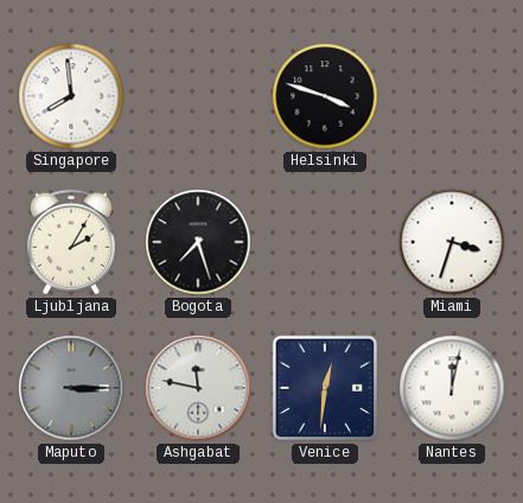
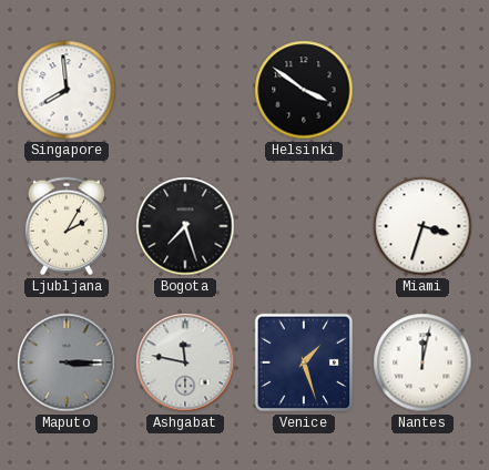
Helsinki: 3:48 -> 3:51 (304, 90)
Venice: 12:31 -> 1:27 (304, 362)
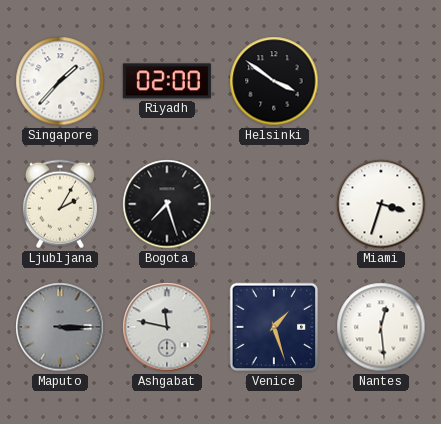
Singapore: 7:59 -> 1:37 (60, 81)
Riyadh: none -> 02:00 (167, 81)
Nantes: 12:02 -> 12:29 (381, 327)
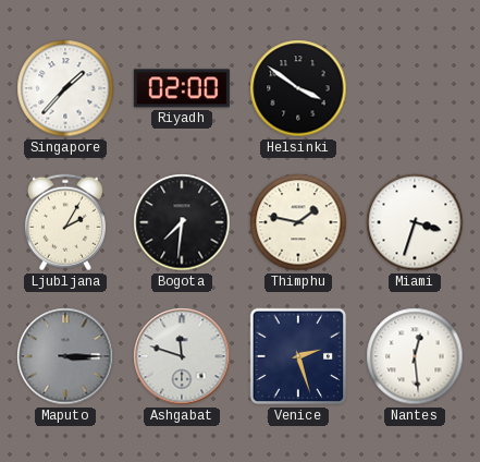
Bogota: 7:27 -> 7:31 (182, 222)
Thimphu: none -> 1:47 (298, 222)
Ashgabat: 11:47 -> 11:48 (182, 356)
Venice: 1:27 -> 2:27 (298, 356)
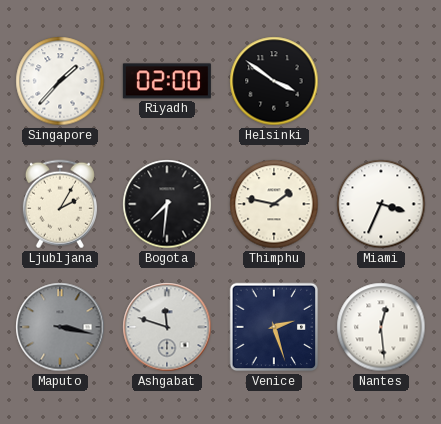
Miami: 3:33 -> 3:34 (381, 204)
Maputo: 3:15 -> 3:17 (60, 327)
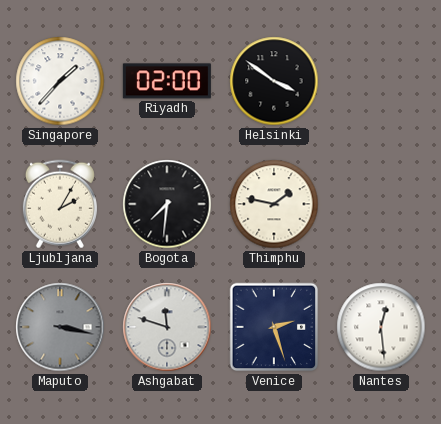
Miami: 3:34 -> none (381, 204)
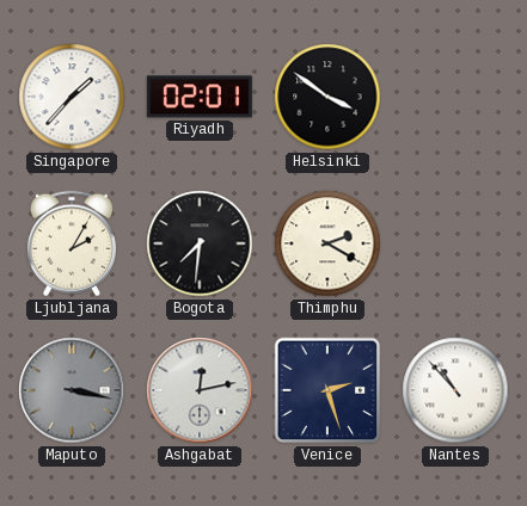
Riyadh: 02:00 -> 02:01 (200, 97)
Thimphu: 1:47 -> 2:20 (327, 243)
Ashgabat: 11:48 -> 12:13 (200, 390)
Nantes: 12:29 -> 10:53 (455, 390)
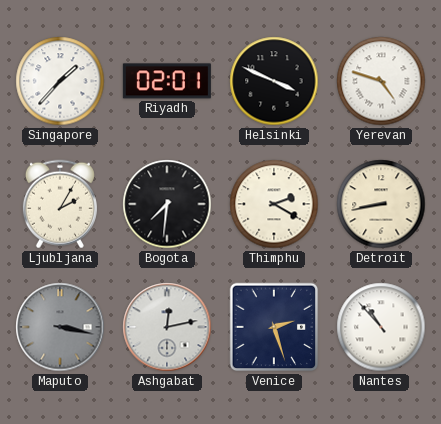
Helsinki: 3:51 -> 3:49 (274, 81)
Yerevan: none -> 4:48 (381, 81)
Detroit: none -> 8:43 (381, 204)
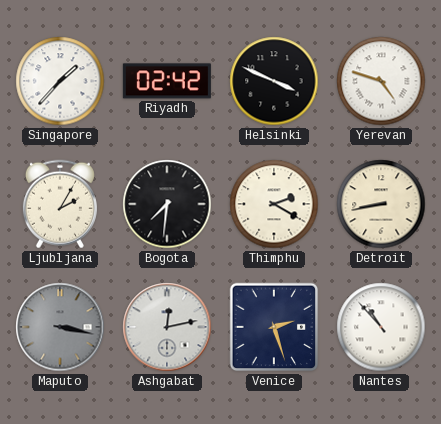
Riyadh: 02:01 -> 02:42 (167, 81)
